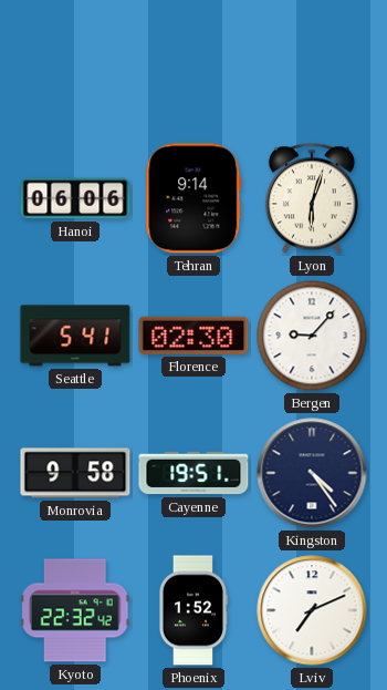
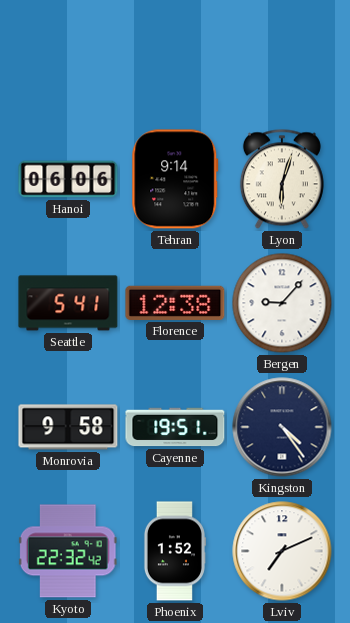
Florence: 02:30 -> 12:38 (175, 303)
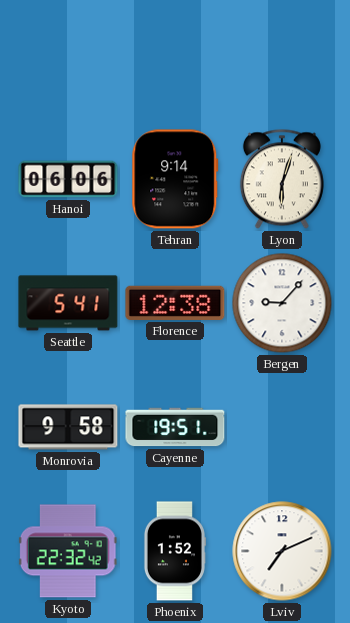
Kingston: 4:24 -> none (282, 427)
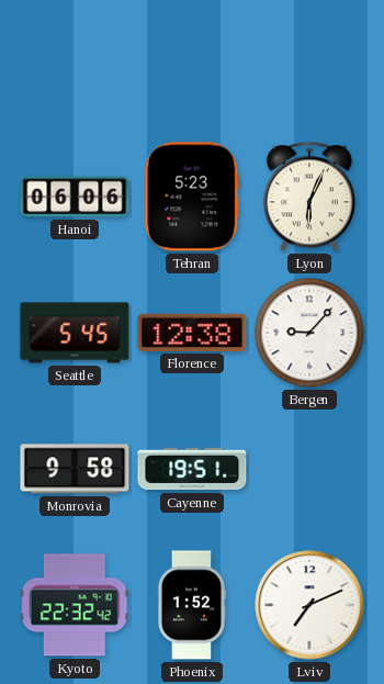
Tehran: 9:14 -> 5:23 (192, 197)
Lyon: 6:03 -> 6:04 (309, 197)
Seattle: 5:41 -> 5:45 (75, 333)
